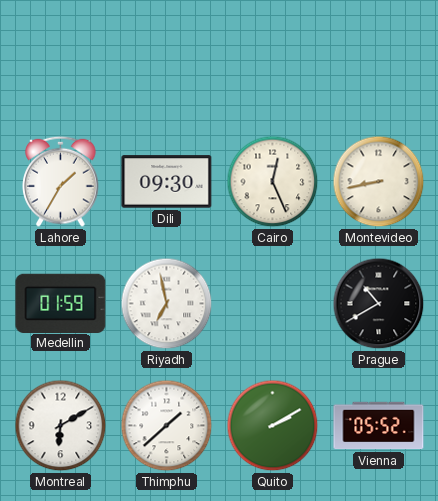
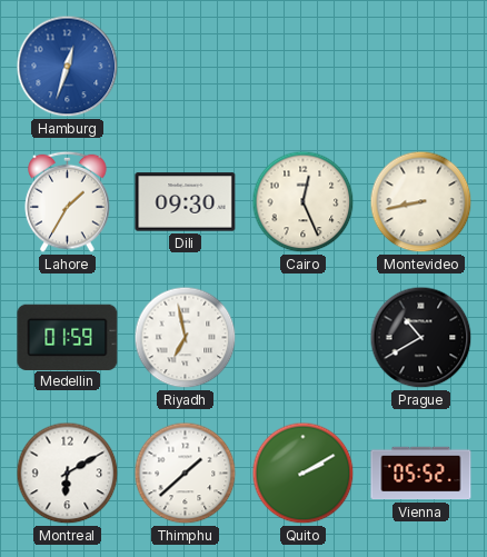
Hamburg: none -> 12:33 (68, 67)
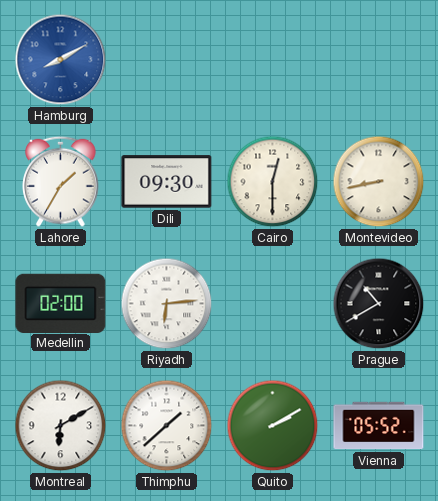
Hamburg: 12:33 -> 8:10 (61, 60)
Cairo: 12:26 -> 12:30 (273, 182)
Medellin: 01:59 -> 02:00 (61, 303)
Riyadh: 6:58 -> 6:14 (167, 304)
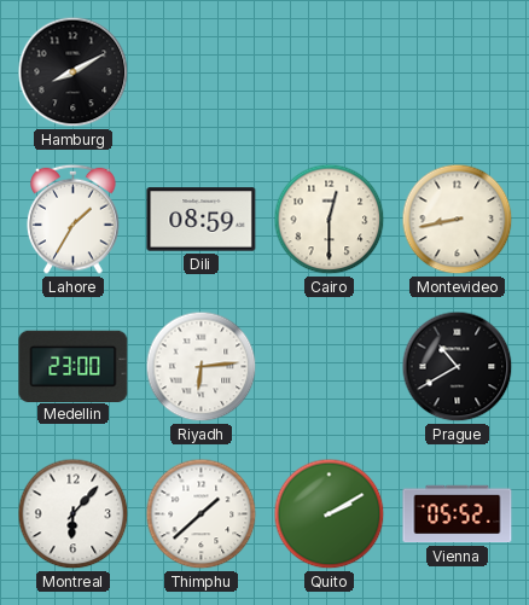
Hamburg dial: blue -> black (74, 72)
Dili: 09:30 -> 08:59 (202, 220)
Medellin: 02:00 -> 23:00 (74, 366)
Montreal: 6:10 -> 6:07 (74, 514)
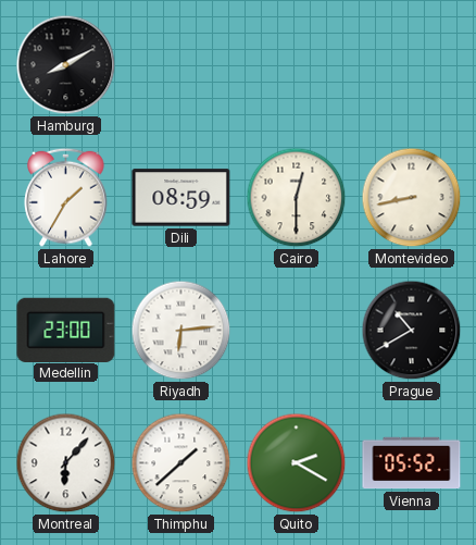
Quito: 2:10 -> 2:20 (297, 463)
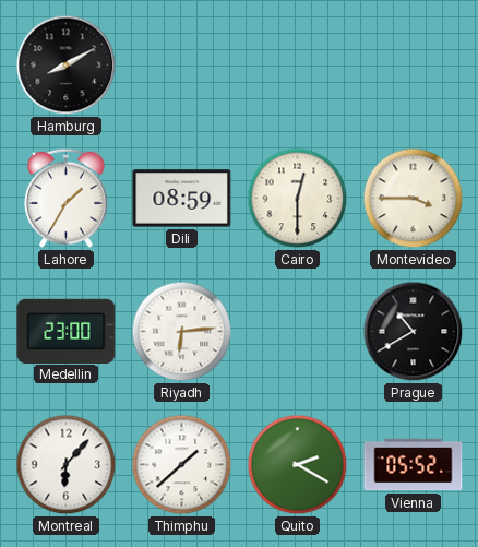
Montevideo: 8:43 -> 3:45 (414, 199)
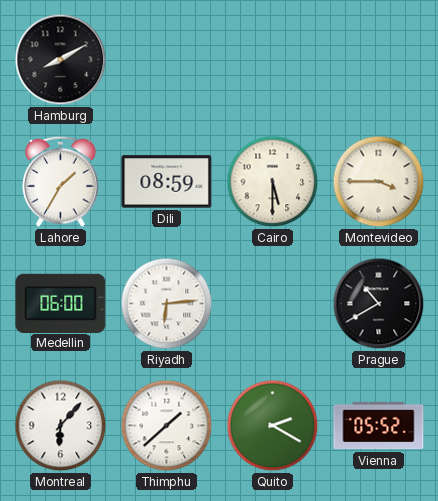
Cairo: 12:30 -> 5:30 (273, 182)
Medellin: 23:00 -> 06:00 (61, 303)
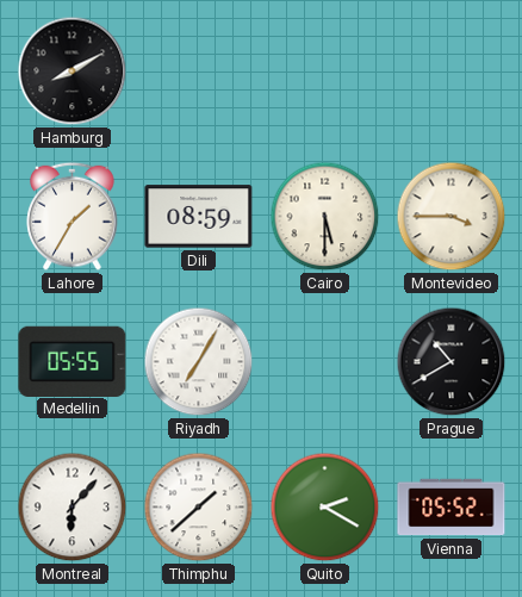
Medellin: 06:00 -> 05:55 (73, 361)
Riyadh: 6:14 -> 7:05 (199, 362)
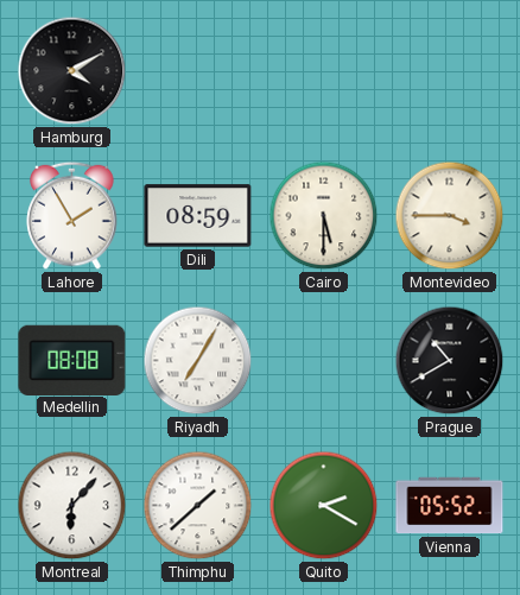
Hamburg: 8:10 -> 4:10 (72, 71)
Lahore: 1:35 -> 1:55 (72, 215)
Medellin: 05:55 -> 08:08 (72, 360)
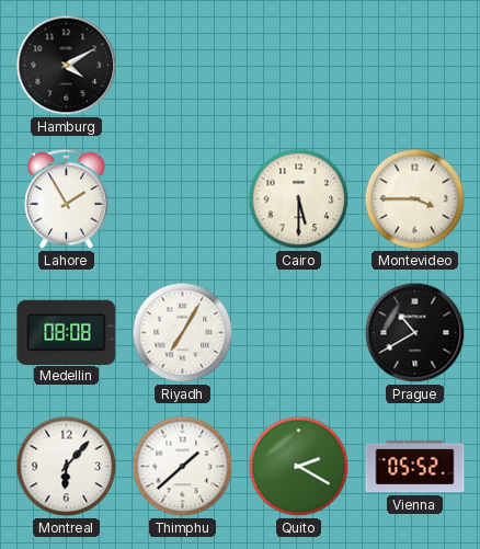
Dili: 08:59 -> none (198, 216)
